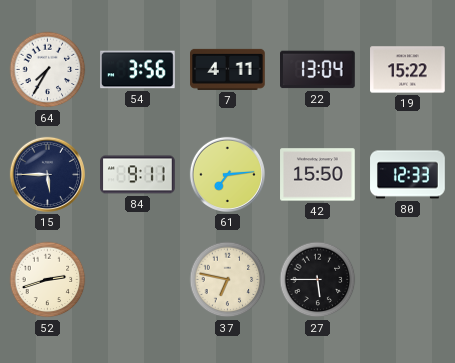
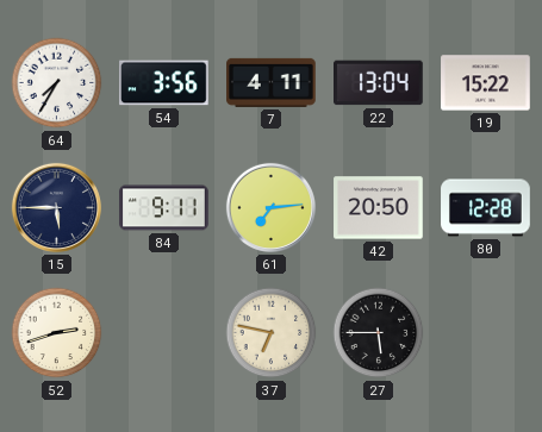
42: 15:50 -> 20:50 (379, 208)
80: 12:33 -> 12:28 (486, 208)
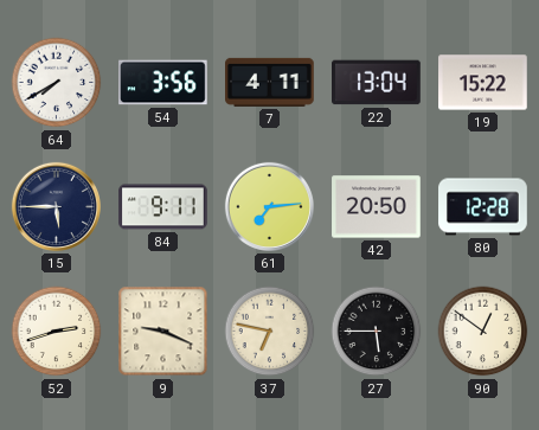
64: 7:35 -> 7:40 (57, 83)
9: none -> 9:19 (163, 332)
90: none -> 12:51 (483, 332)
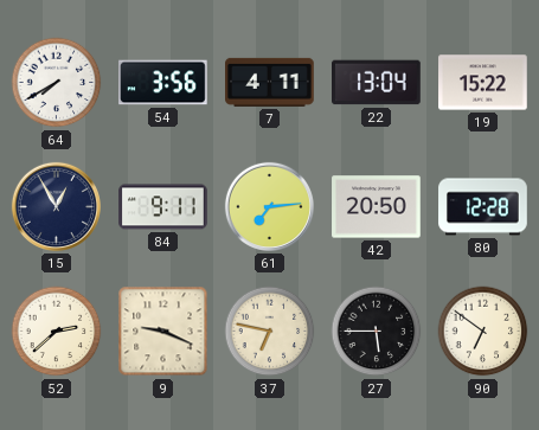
15: 5:45 -> 12:55 (56, 206)
52: 2:42 -> 2:38 (57, 332)
90: 12:51 -> 6:51 (483, 332)
